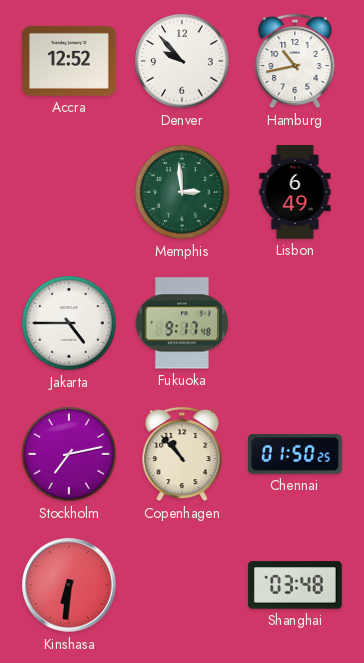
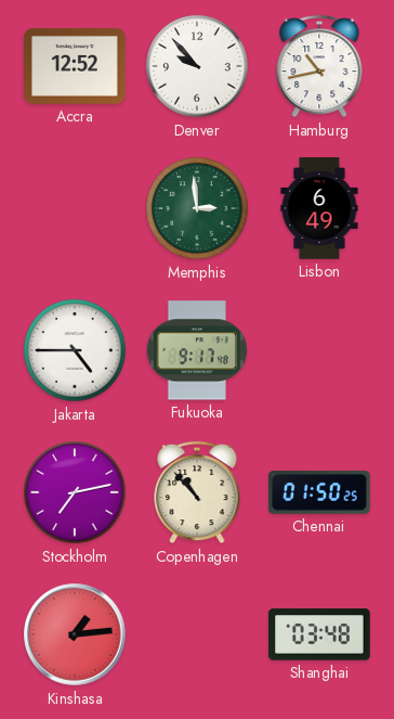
Kinshasa: 6:31 -> 1:14 (75, 634)
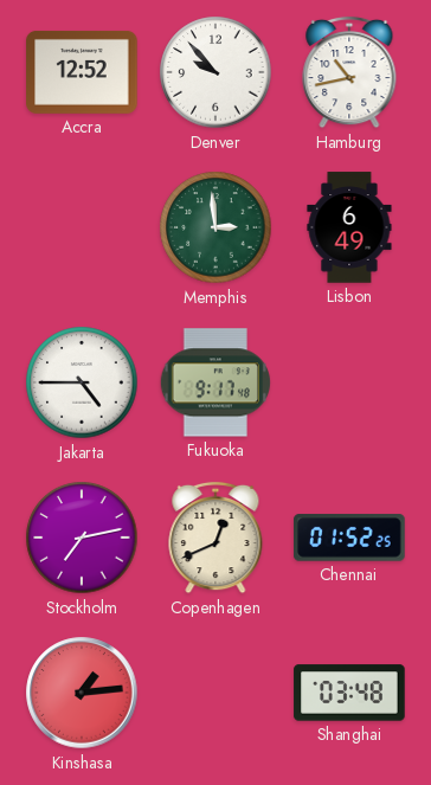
Copenhagen: 10:53 -> 12:41 (215, 538)
Chennai: 01:50 -> 01:52 (349, 538)
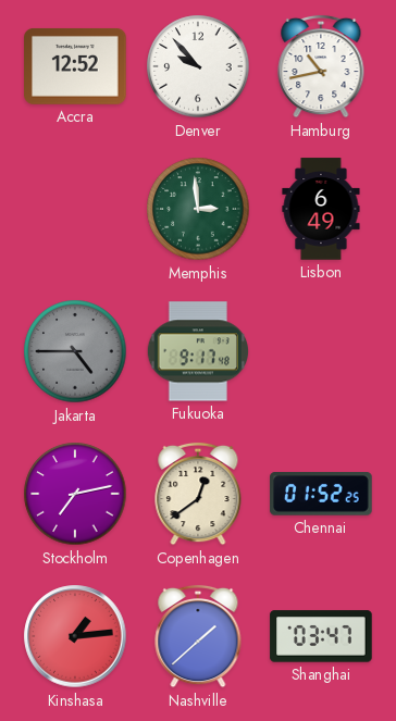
Jakarta dial: white -> grey (75, 351)
Copenhagen: 12:41 -> 12:39 (198, 494)
Nashville: none -> 1:38 (198, 636)
Shanghai: 03:48 -> 03:47 (321, 636)
